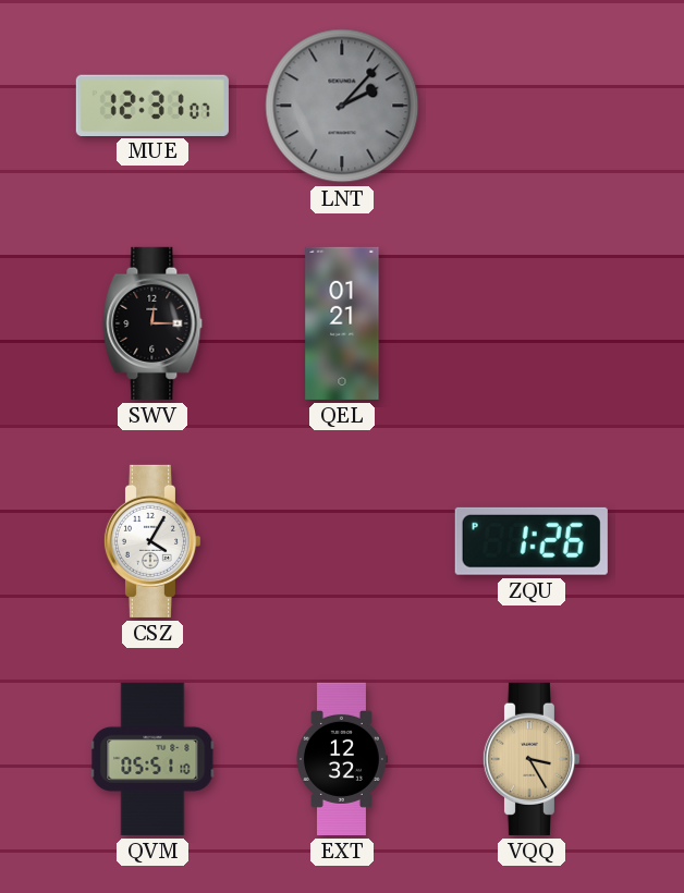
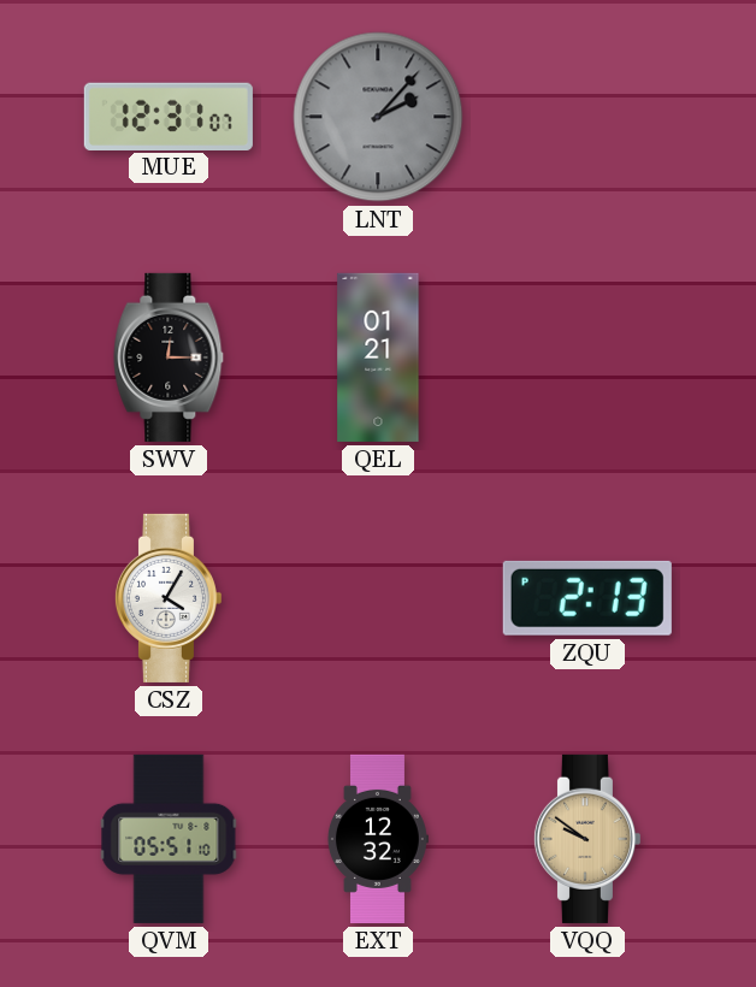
ZQU: 1:26 -> 2:13 (587, 598)
VQQ: 3:25 -> 9:51 (586, 839)
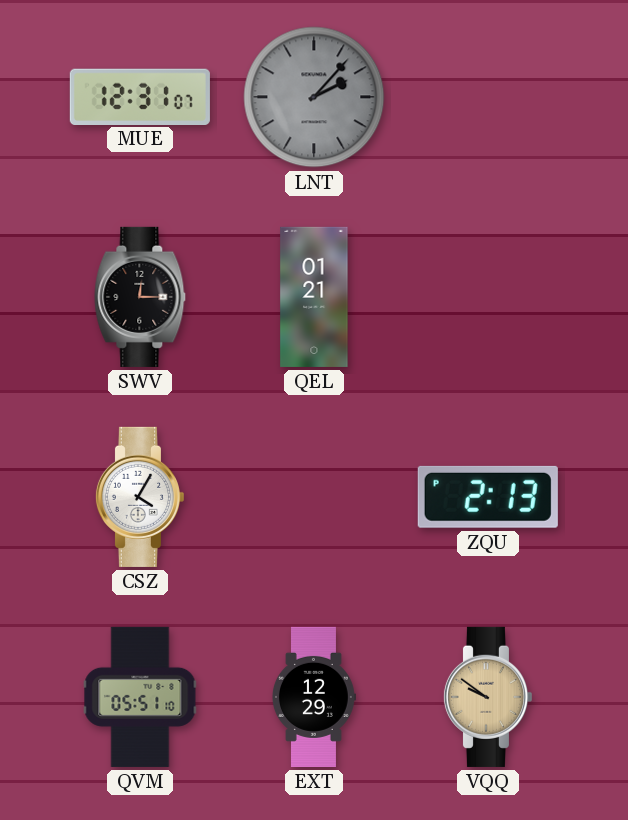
EXT: 12:32 -> 12:29 (313, 697)
